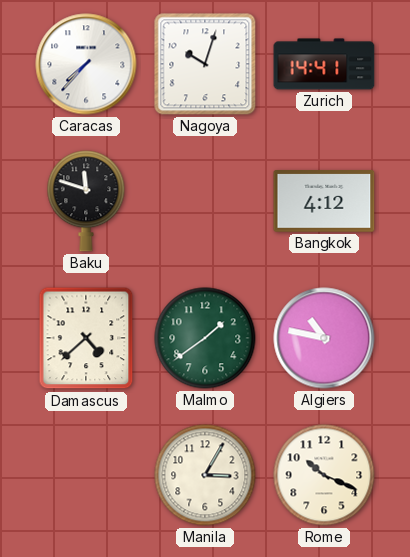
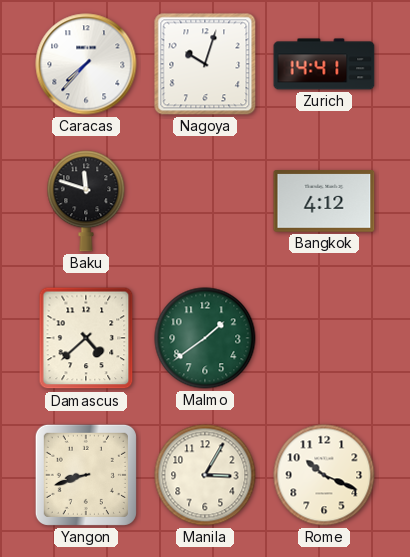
Algiers: 10:47 -> none (324, 338)
Yangon: none -> 8:42 (86, 475)
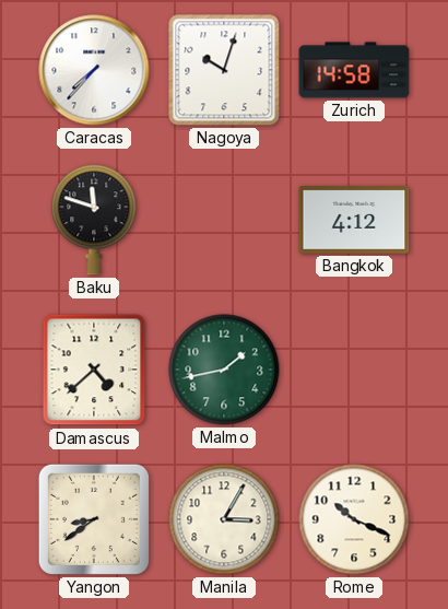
Zurich: 14:41 -> 14:58 (354, 70)
Malmo: 1:39 -> 1:43 (224, 370)
Yangon: 8:42 -> 8:39 (94, 519)
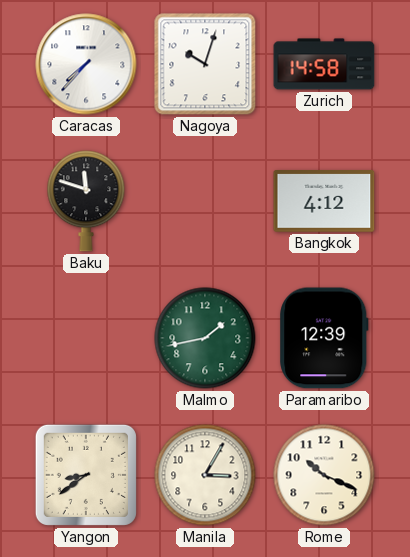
Damascus: 4:38 -> none (94, 370)
Paramaribo: none -> 12:39 (324, 338)
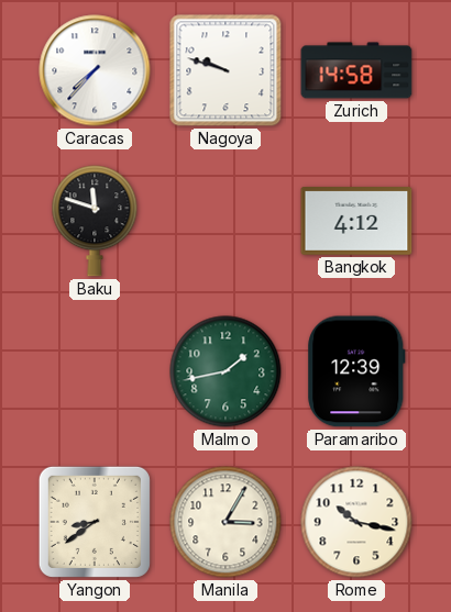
Nagoya: 10:03 -> 9:48 (226, 70)
Rome: 10:19 -> 10:17 (356, 522)
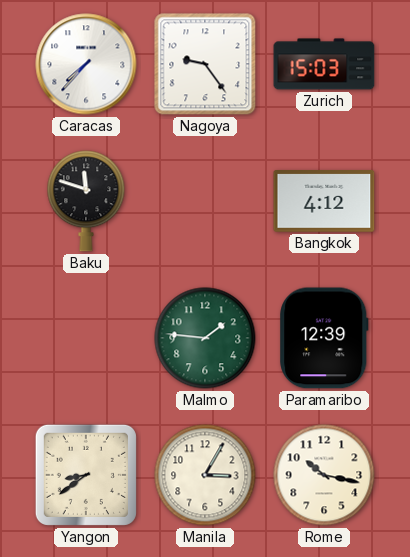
Nagoya: 9:48 -> 9:24 (205, 64)
Zurich: 14:58 -> 15:03 (324, 64)
Malmo: 1:43 -> 1:46 (205, 338)
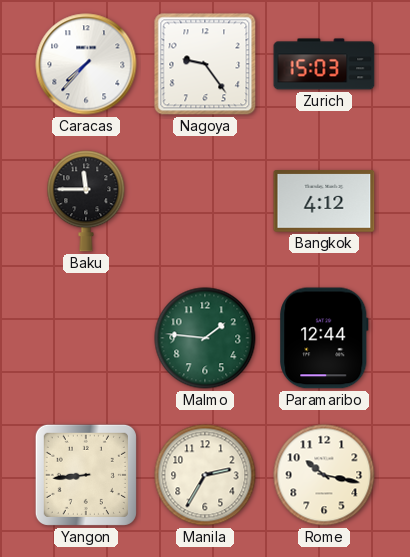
Baku: 11:48 -> 11:45 (86, 201)
Paramaribo: 12:39 -> 12:44 (324, 338)
Yangon: 8:39 -> 8:44 (86, 475)
Manila: 3:05 -> 2:35 (205, 475)
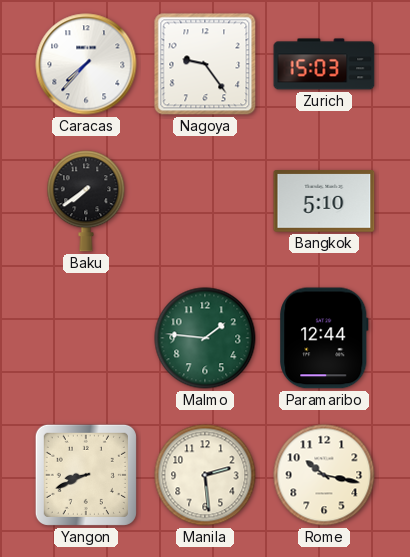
Baku: 11:45 -> 7:39 (86, 201)
Bangkok: 4:12 -> 5:10 (324, 202)
Yangon: 8:44 -> 8:41 (86, 475)
Manila: 2:35 -> 2:29 (205, 475)
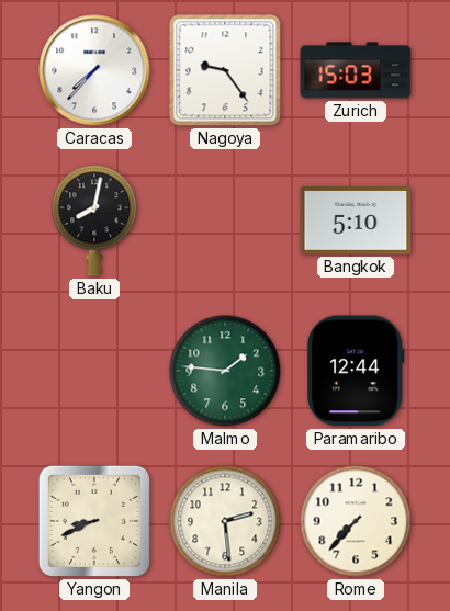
Baku: 7:39 -> 8:02 (94, 220)
Rome: 10:17 -> 7:37 (356, 521)
